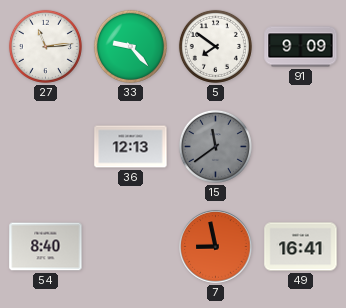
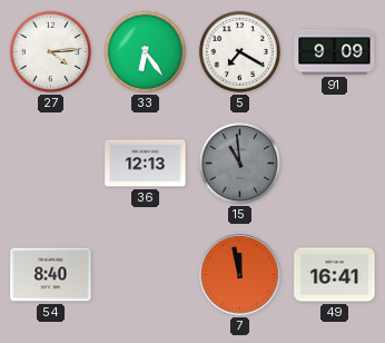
27: 11:14 -> 4:14 (50, 51)
33: 9:23 -> 6:24 (145, 51)
5: 7:51 -> 7:20 (239, 51)
15: 11:39 -> 10:59 (239, 163)
7: 8:58 -> 11:58 (240, 275)
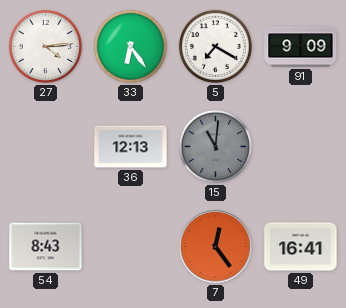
15: 10:59 -> 11:01 (215, 146)
54: 8:40 -> 8:43 (46, 247)
7: 11:58 -> 12:24 (216, 247)
